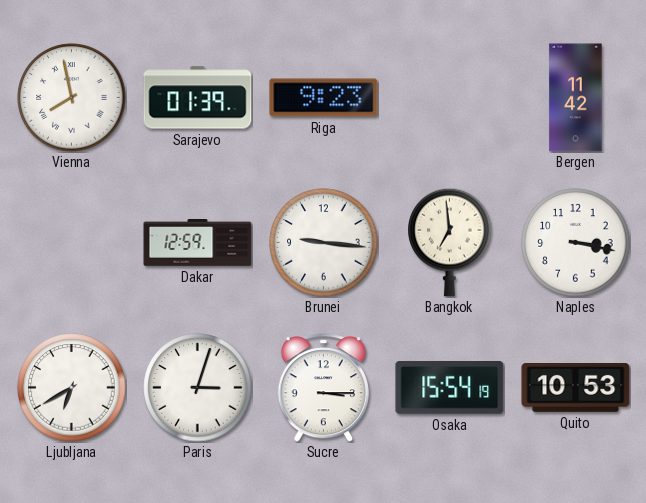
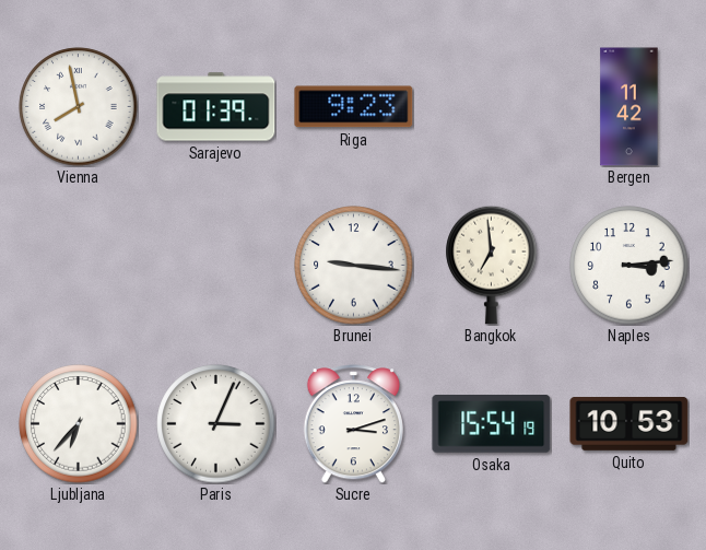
Dakar: 12:59 -> none (198, 243)
Naples: 3:17 -> 3:14 (629, 266)
Ljubljana: 6:40 -> 6:37 (79, 424)
Paris: 3:03 -> 3:04 (216, 424)
Sucre: 3:15 -> 3:12 (353, 424)
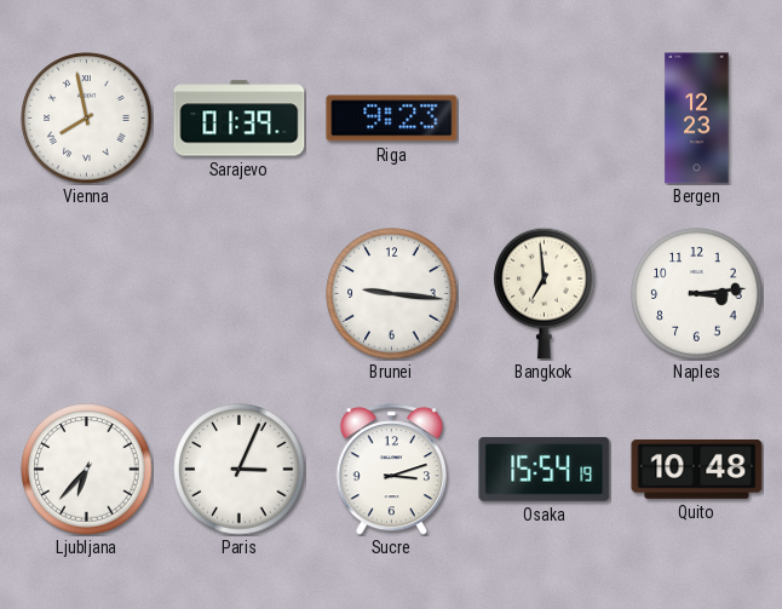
Bergen: 11:42 -> 12:23 (697, 119)
Quito: 10:53 -> 10:48 (697, 470)
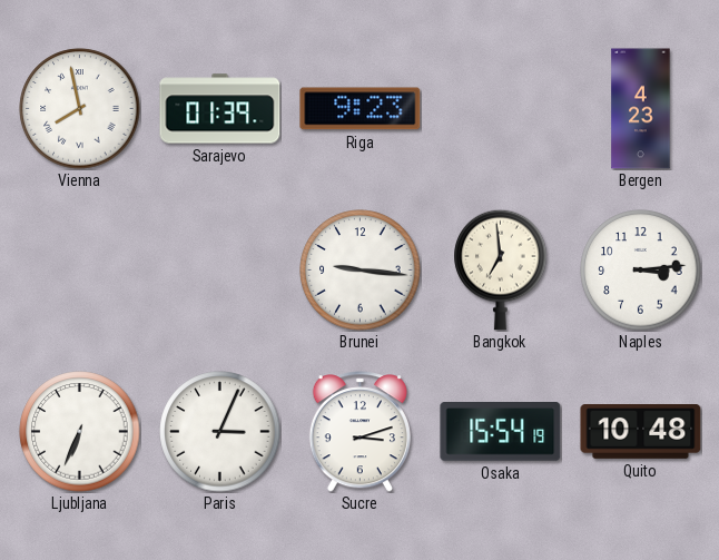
Bergen: 12:23 -> 4:23 (641, 109)
Ljubljana: 6:37 -> 6:34 (80, 432)
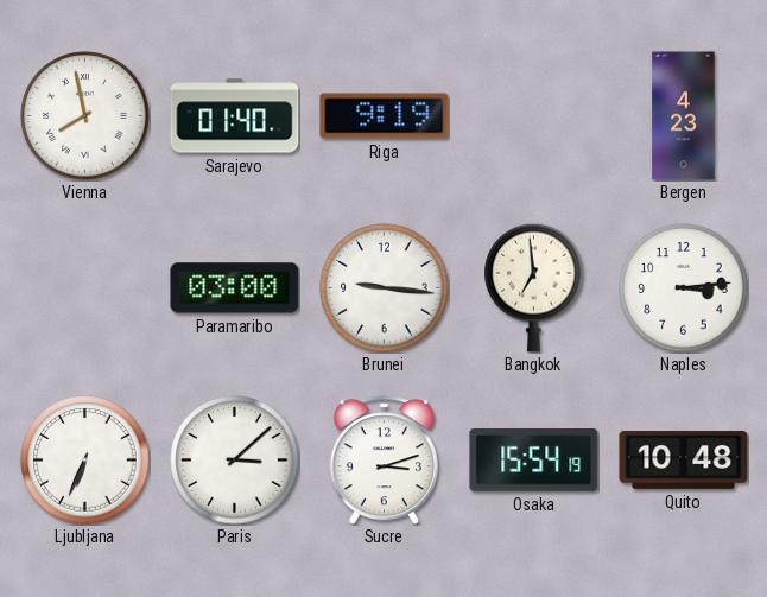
Sarajevo: 01:39 -> 01:40 (235, 116)
Riga: 9:23 -> 9:19 (385, 116)
Paramaribo: none -> 03:00 (235, 288)
Paris: 3:04 -> 3:08 (235, 461)
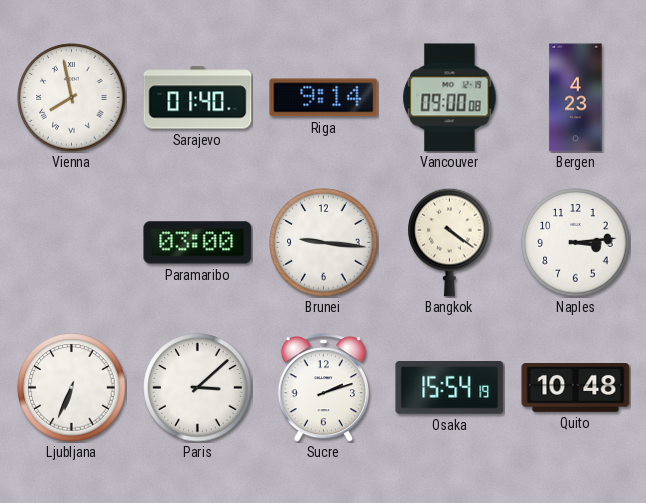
Riga: 9:19 -> 9:14 (324, 98)
Vancouver: none -> 09:00 (450, 98)
Bangkok: 6:59 -> 4:21 (450, 242)
Sucre: 3:12 -> 2:12 (323, 388)
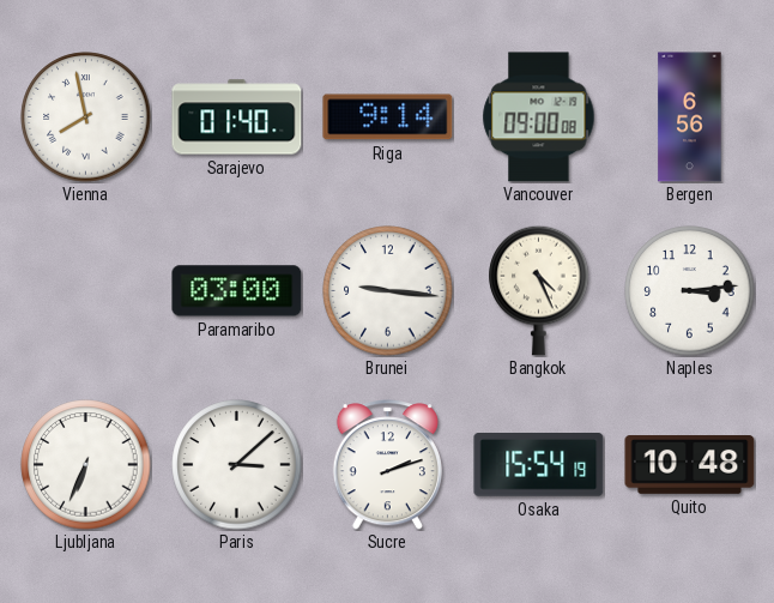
Bergen: 4:23 -> 6:56 (690, 117)
Bangkok: 4:21 -> 4:26 (539, 290)
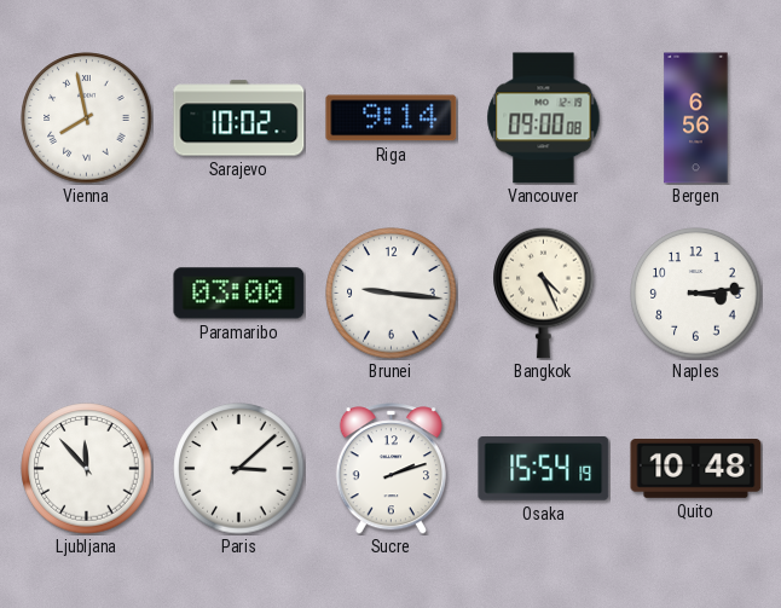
Sarajevo: 01:40 -> 10:02 (239, 118)
Ljubljana: 6:34 -> 11:53 (87, 469)
